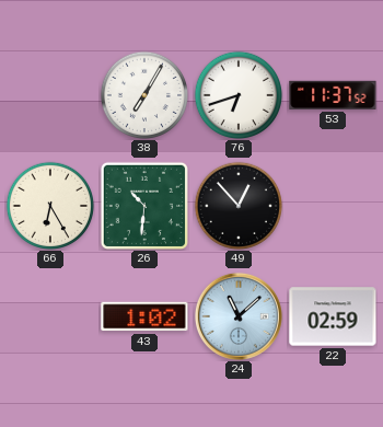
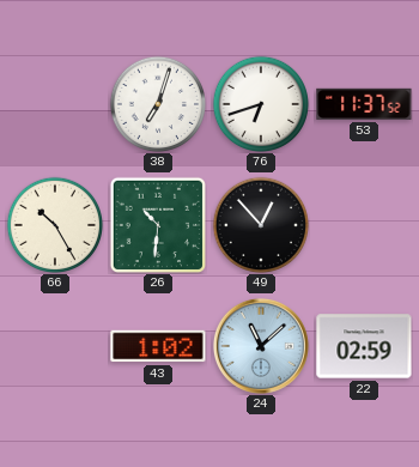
38: 7:05 -> 7:03 (157, 103)
66: 6:25 -> 10:25 (54, 224)
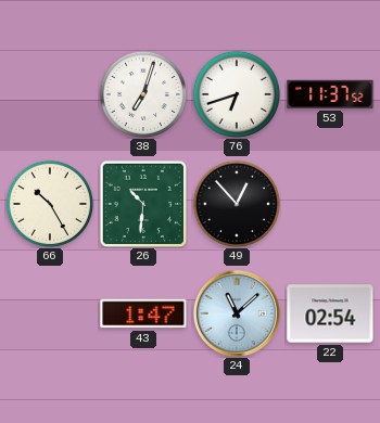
43: 1:02 -> 1:47 (143, 313)
22: 02:59 -> 02:54 (330, 313)
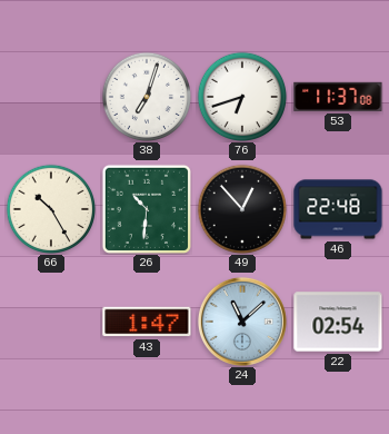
53: 11:37:52 -> 11:37:08 (338, 97)
46: none -> 22:48 (338, 209)
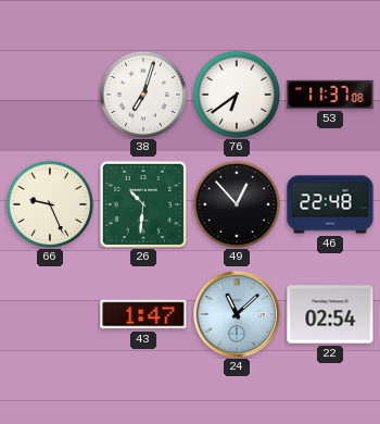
76: 6:42 -> 6:39 (236, 93)
66: 10:25 -> 9:26 (49, 203)
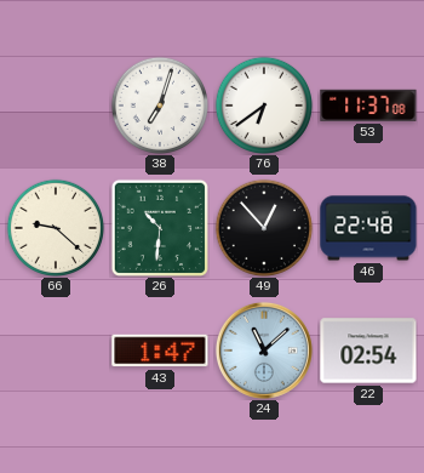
66: 9:26 -> 9:22 (55, 227)
